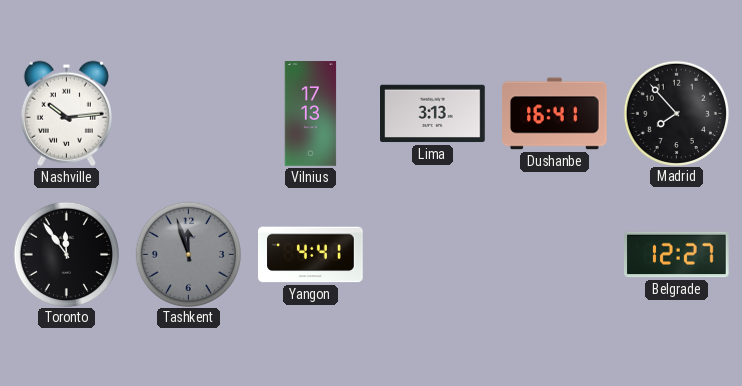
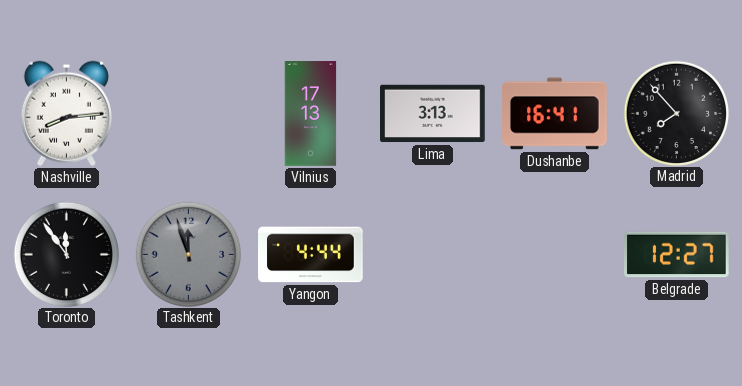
Nashville: 10:14 -> 8:14 (66, 113)
Yangon: 4:41 -> 4:44 (311, 255)
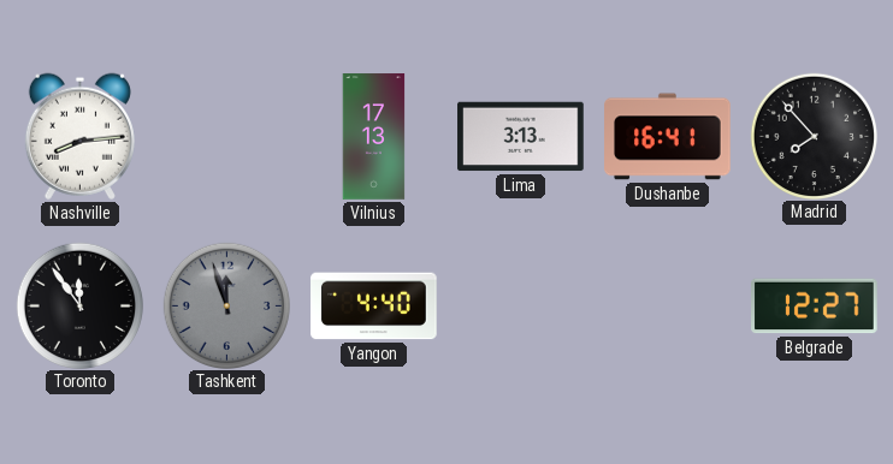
Yangon: 4:44 -> 4:40 (374, 307)
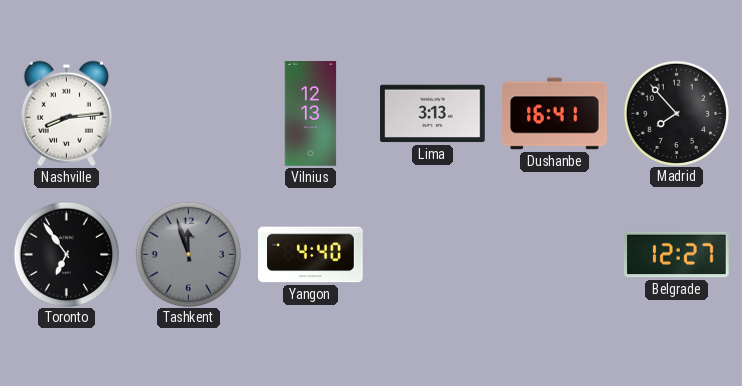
Vilnius: 17:13 -> 12:13 (311, 114)
Toronto: 11:54 -> 6:54 (66, 254)
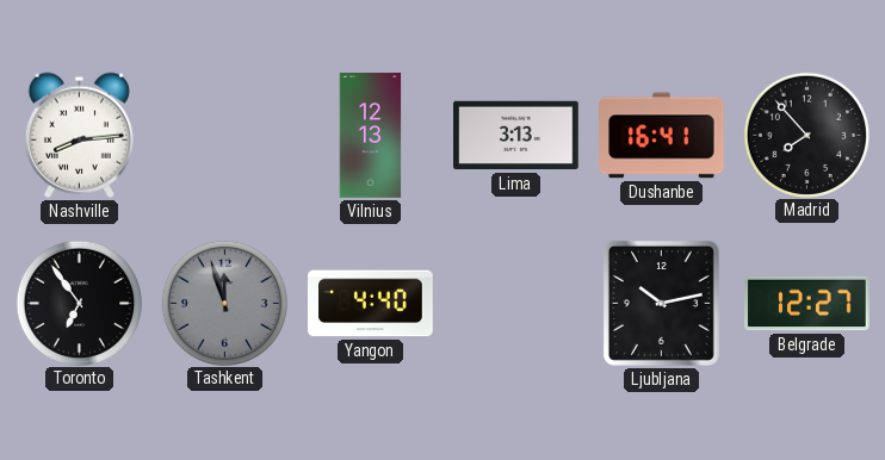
Ljubljana: none -> 10:13 (661, 303)
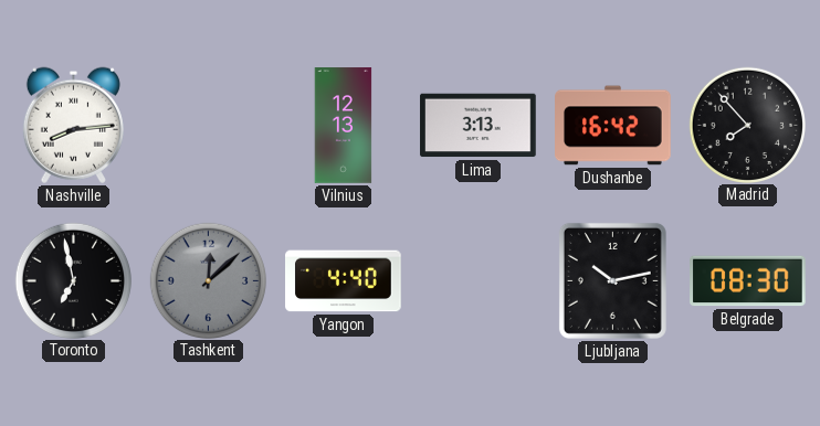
Dushanbe: 16:41 -> 16:42 (613, 126)
Toronto: 6:54 -> 6:58 (73, 280)
Tashkent: 11:57 -> 12:08 (208, 280)
Belgrade: 12:27 -> 08:30 (748, 281)
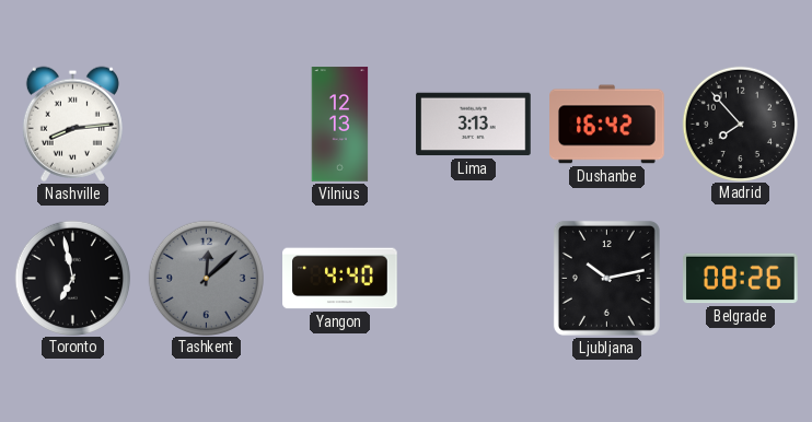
Belgrade: 08:30 -> 08:26 (741, 279)
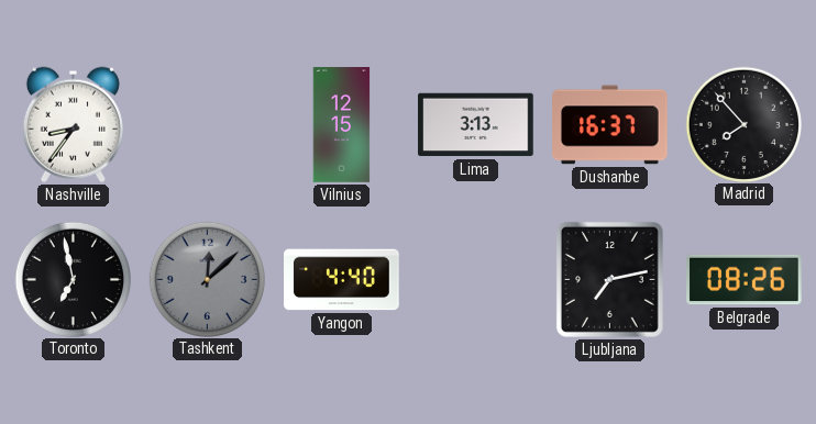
Nashville: 8:14 -> 8:36 (73, 124)
Vilnius: 12:13 -> 12:15 (342, 125)
Dushanbe: 16:42 -> 16:37 (610, 125)
Ljubljana: 10:13 -> 7:13 (609, 279)
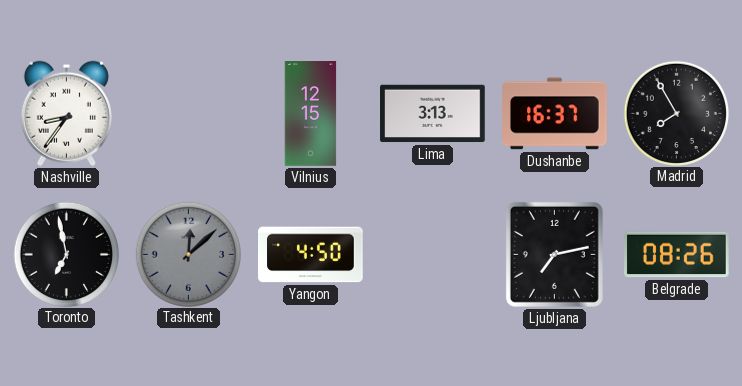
Madrid: 7:53 -> 7:55 (676, 113)
Yangon: 4:40 -> 4:50 (311, 255)
